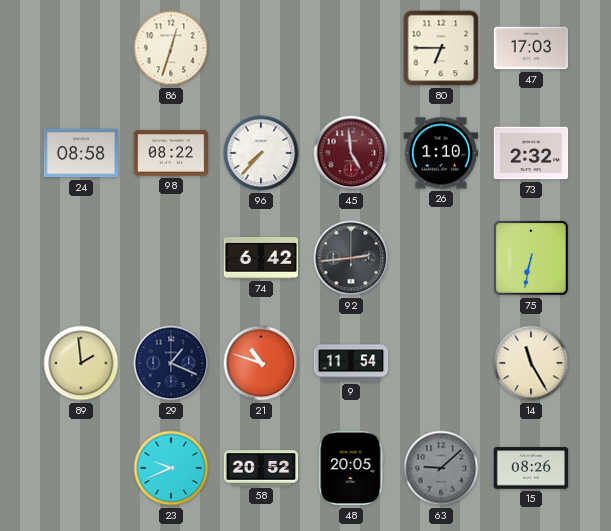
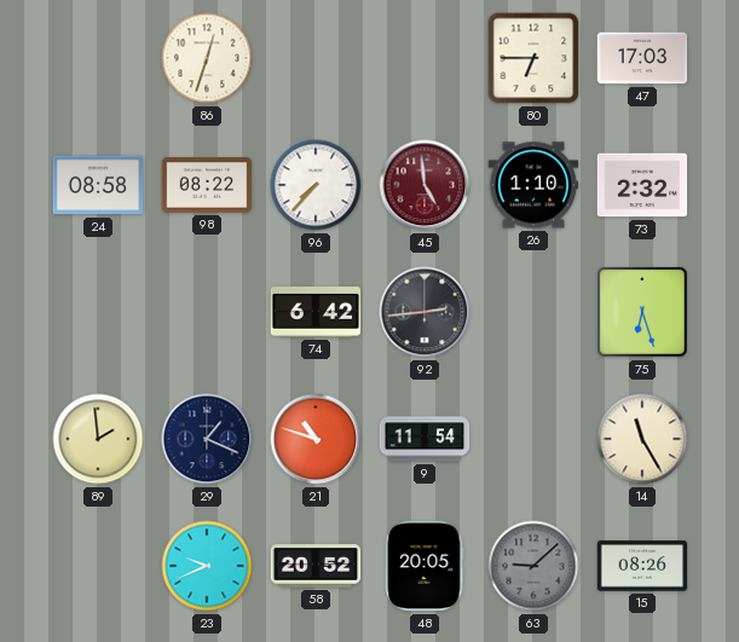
75: 6:32 -> 6:27 (642, 312)
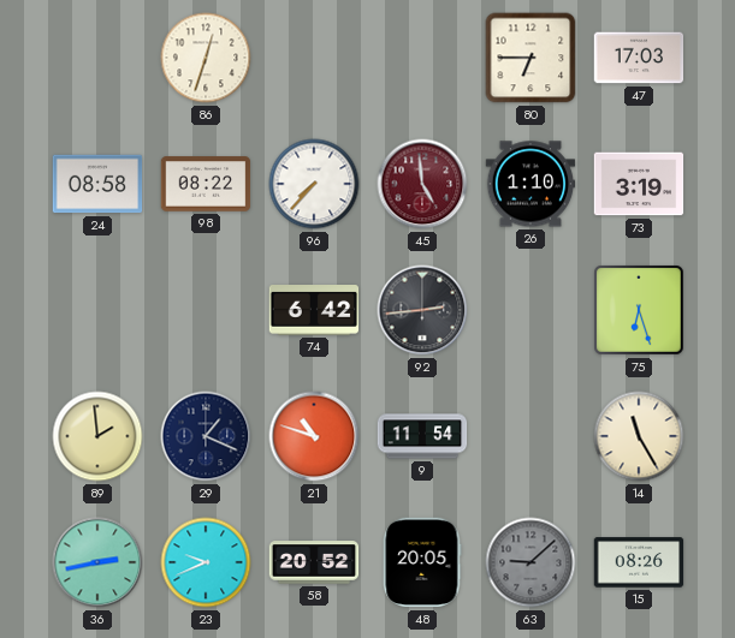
73: 2:32 -> 3:19 (639, 184)
36: none -> 2:43 (97, 562)
